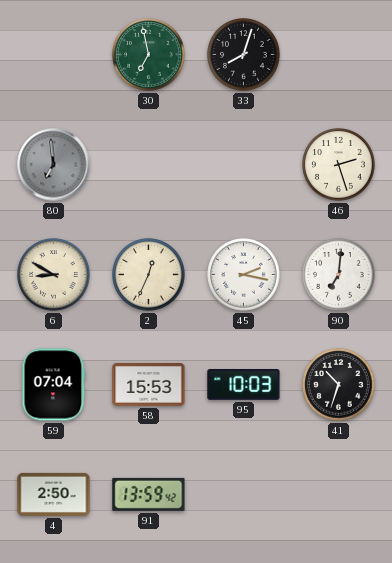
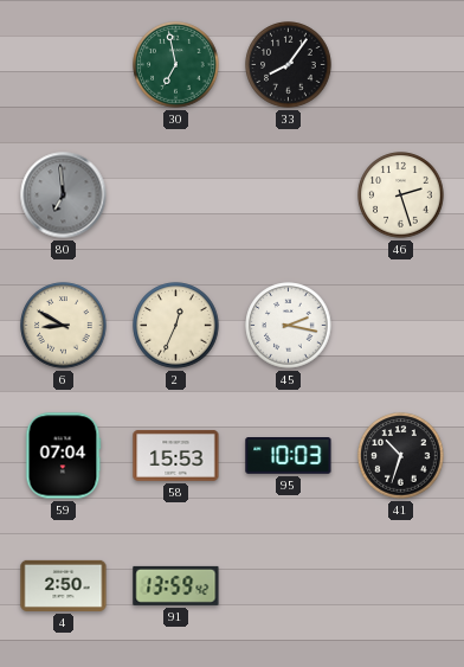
33: 8:03 -> 8:06 (289, 65)
90: 7:01 -> none (339, 275)
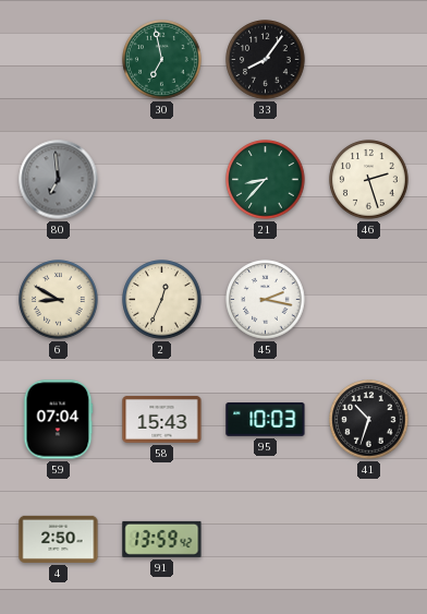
21: none -> 8:37 (266, 180)
58: 15:53 -> 15:43 (162, 419)
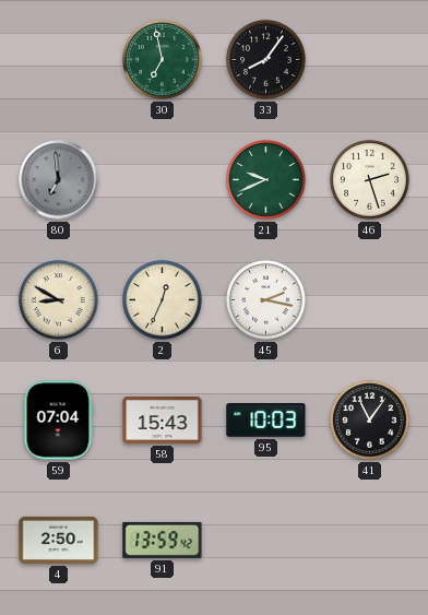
21: 8:37 -> 9:41 (266, 180)
41: 10:33 -> 11:06 (370, 421)
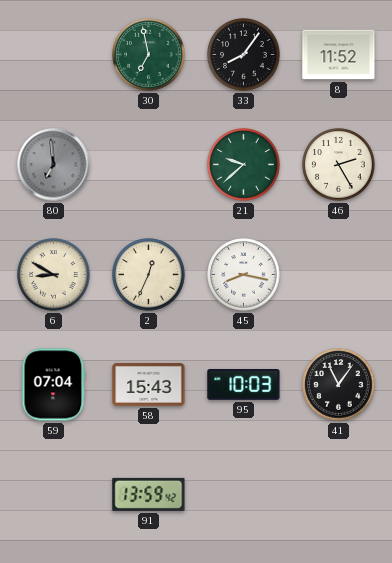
8: none -> 11:52 (339, 55)
21: 9:41 -> 9:38 (244, 165)
46: 2:27 -> 2:25 (339, 165)
45: 2:17 -> 8:17 (244, 275)
4: 2:50 -> none (59, 540)
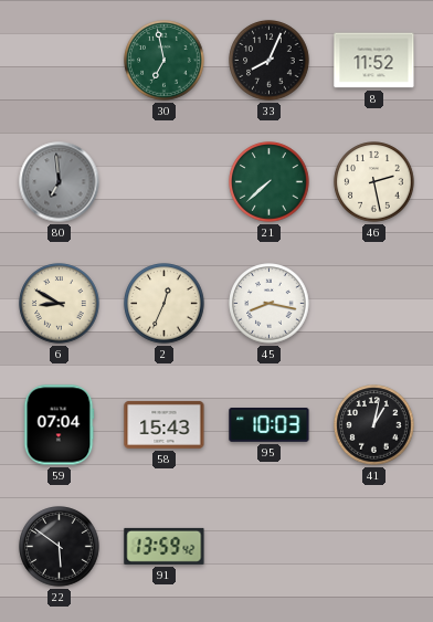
33: 8:06 -> 8:04 (270, 61)
21: 9:38 -> 7:38 (270, 182)
46: 2:25 -> 2:28 (374, 182)
41: 11:06 -> 1:02 (374, 425)
22: none -> 5:51 (60, 547)
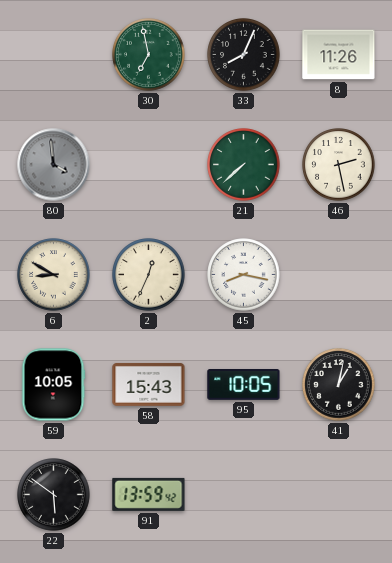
8: 11:52 -> 11:26 (339, 55)
80: 6:59 -> 3:59 (54, 165)
59: 07:04 -> 10:05 (53, 385)
95: 10:03 -> 10:05 (244, 385)
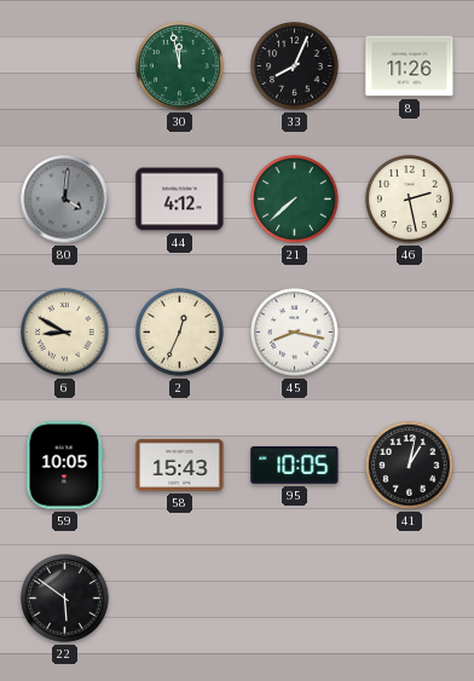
30: 6:58 -> 11:58 (180, 67)
80: 3:59 -> 4:01 (65, 200)
44: none -> 4:12 (180, 200)
91: 13:59 -> none (149, 494)
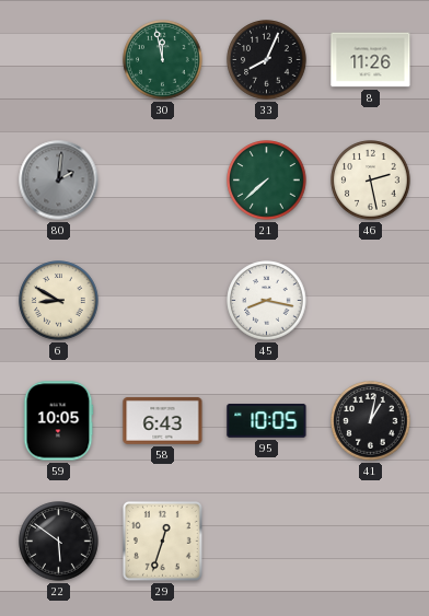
80: 4:01 -> 2:01 (59, 181)
44: 4:12 -> none (180, 200)
2: 12:34 -> none (180, 333)
58: 15:43 -> 6:43 (163, 420)
29: none -> 12:33 (162, 541)
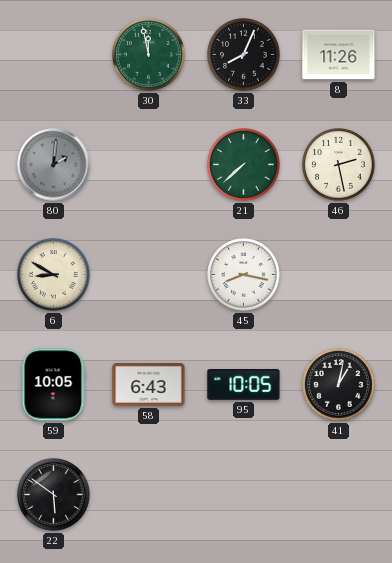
29: 12:33 -> none (162, 541)
